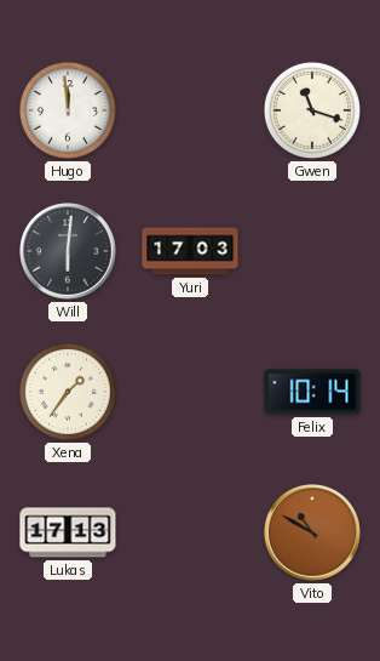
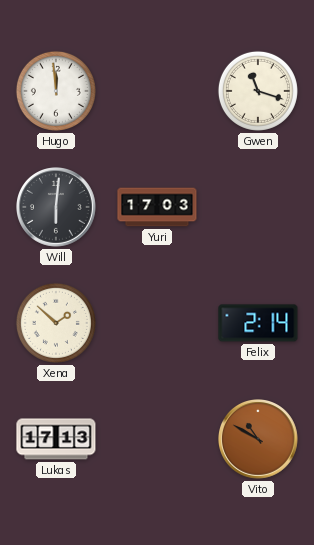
Xena: 1:36 -> 1:52 (56, 323)
Felix: 10:14 -> 2:14 (258, 323)
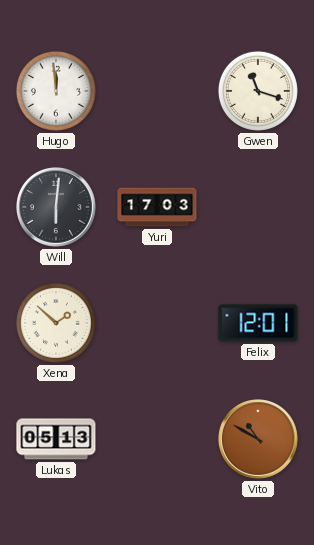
Felix: 2:14 -> 12:01 (258, 323)
Lukas: 17:13 -> 05:13 (56, 439)
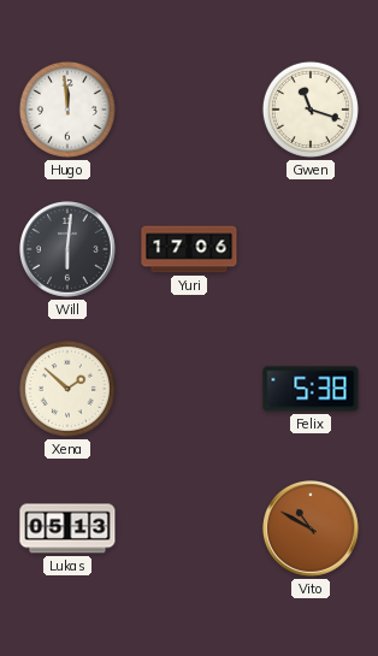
Yuri: 17:03 -> 17:06 (189, 249)
Felix: 12:01 -> 5:38 (311, 389)
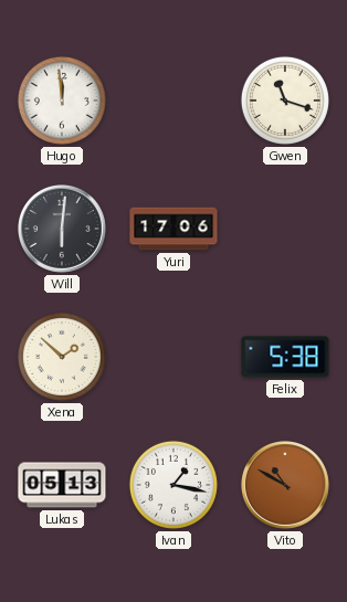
Ivan: none -> 1:17 (173, 485)
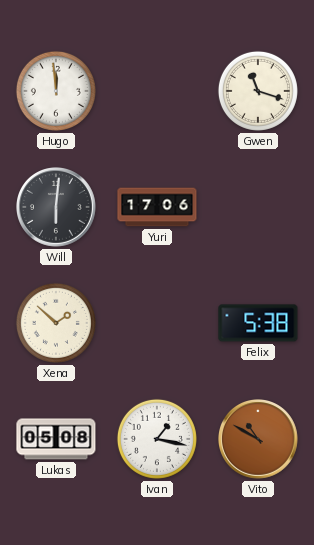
Lukas: 05:13 -> 05:08 (56, 439)
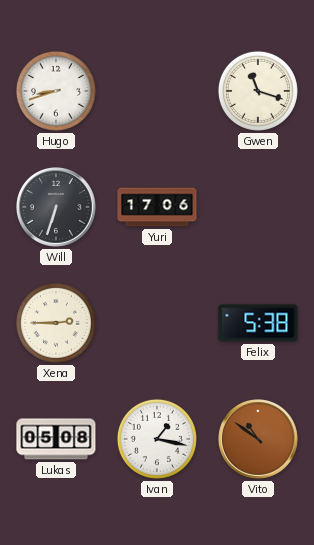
Hugo: 11:59 -> 8:42 (56, 91)
Will: 6:01 -> 6:33 (57, 208)
Xena: 1:52 -> 2:45 (56, 323)
Vito: 10:50 -> 10:51 (259, 440)
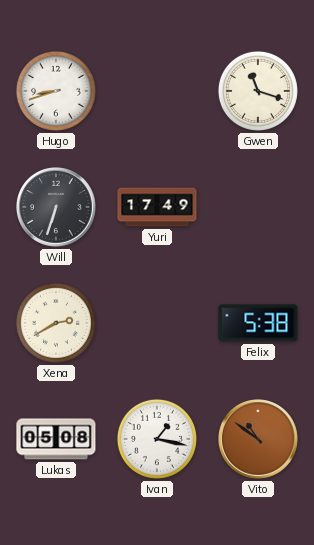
Yuri: 17:06 -> 17:49 (157, 207)
Xena: 2:45 -> 2:40 (56, 323)
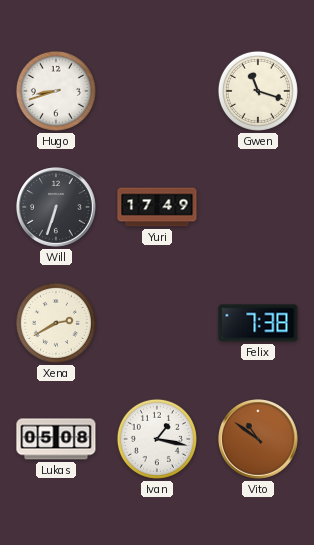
Felix: 5:38 -> 7:38 (258, 323)
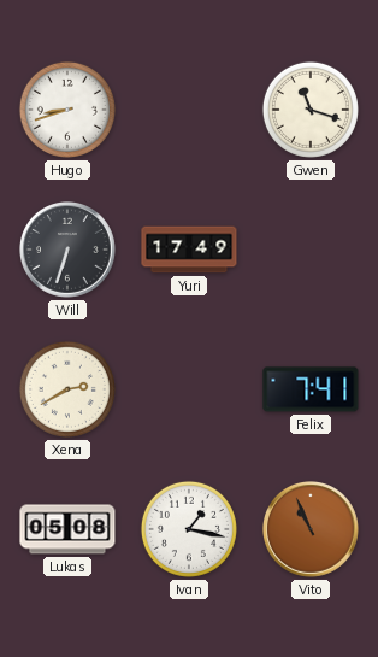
Felix: 7:38 -> 7:41 (311, 389)
Vito: 10:51 -> 10:56 (312, 530)
